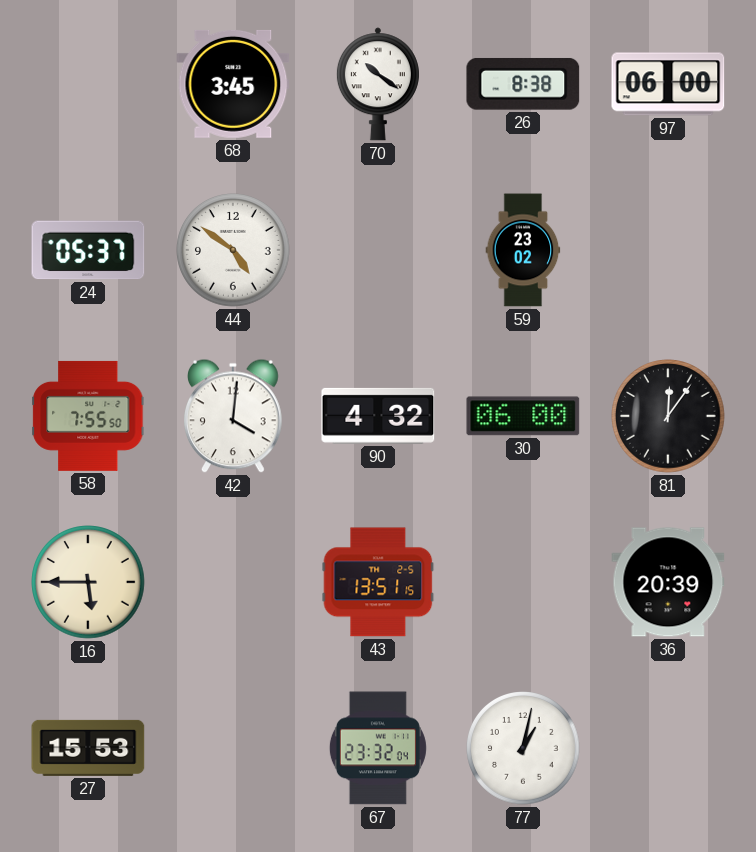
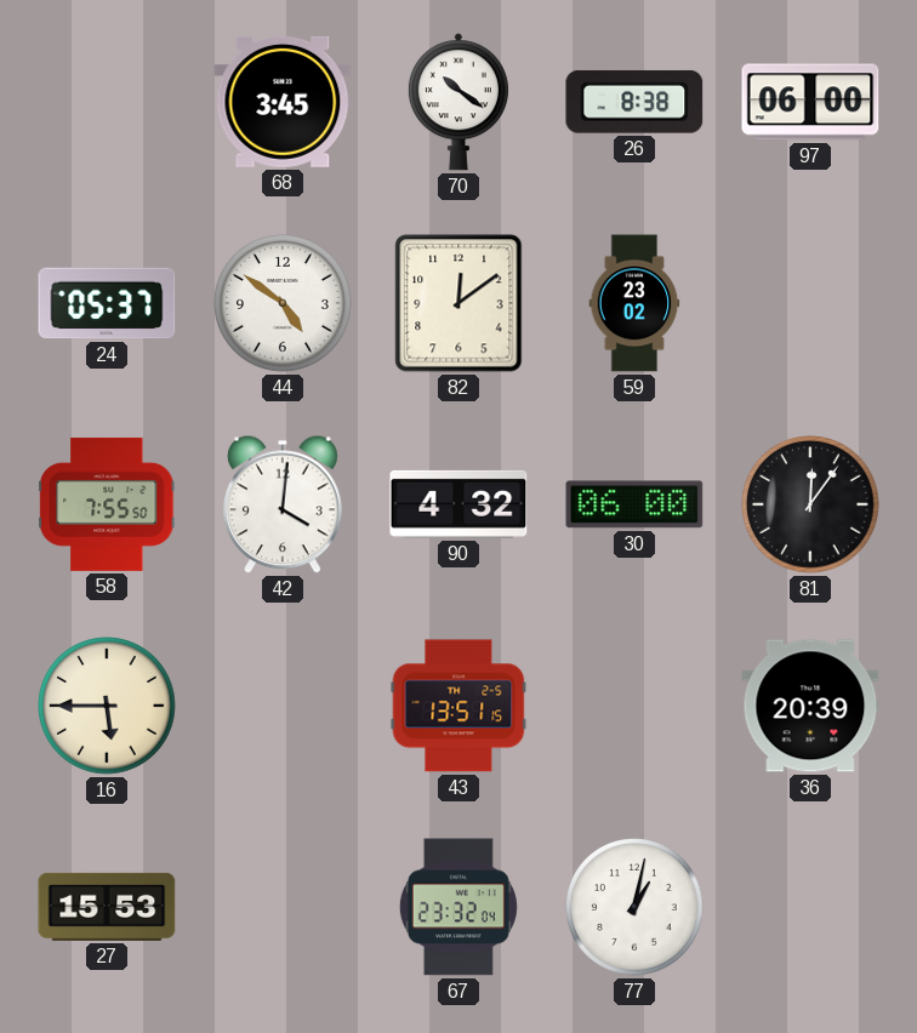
82: none -> 12:09 (458, 303)
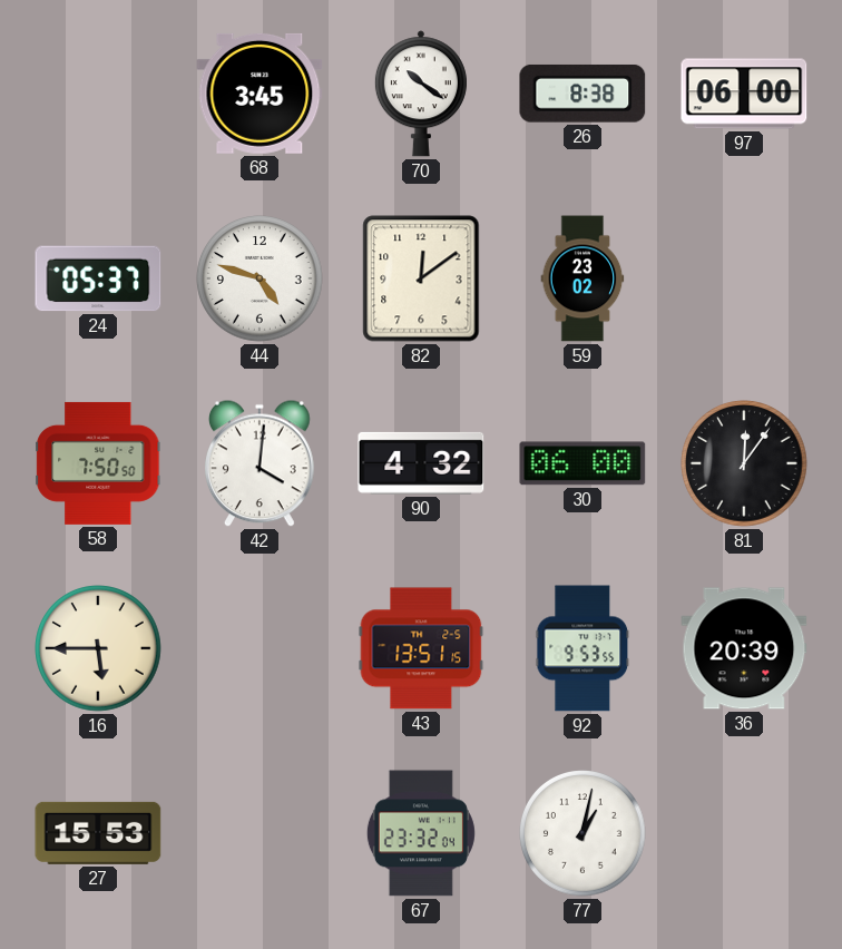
44: 4:51 -> 4:48 (260, 278)
58: 7:55 -> 7:50 (98, 463)
92: none -> 9:53 (582, 648)
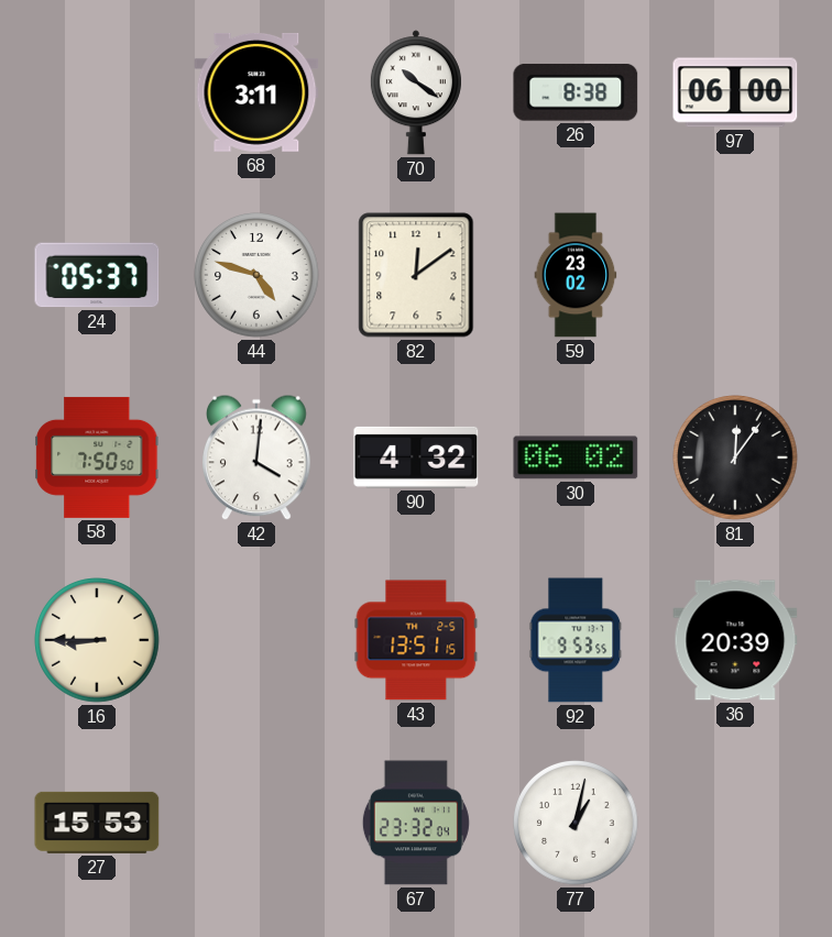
68: 3:45 -> 3:11 (256, 92)
30: 06:00 -> 06:02 (576, 458)
16: 5:45 -> 8:45 (97, 640)
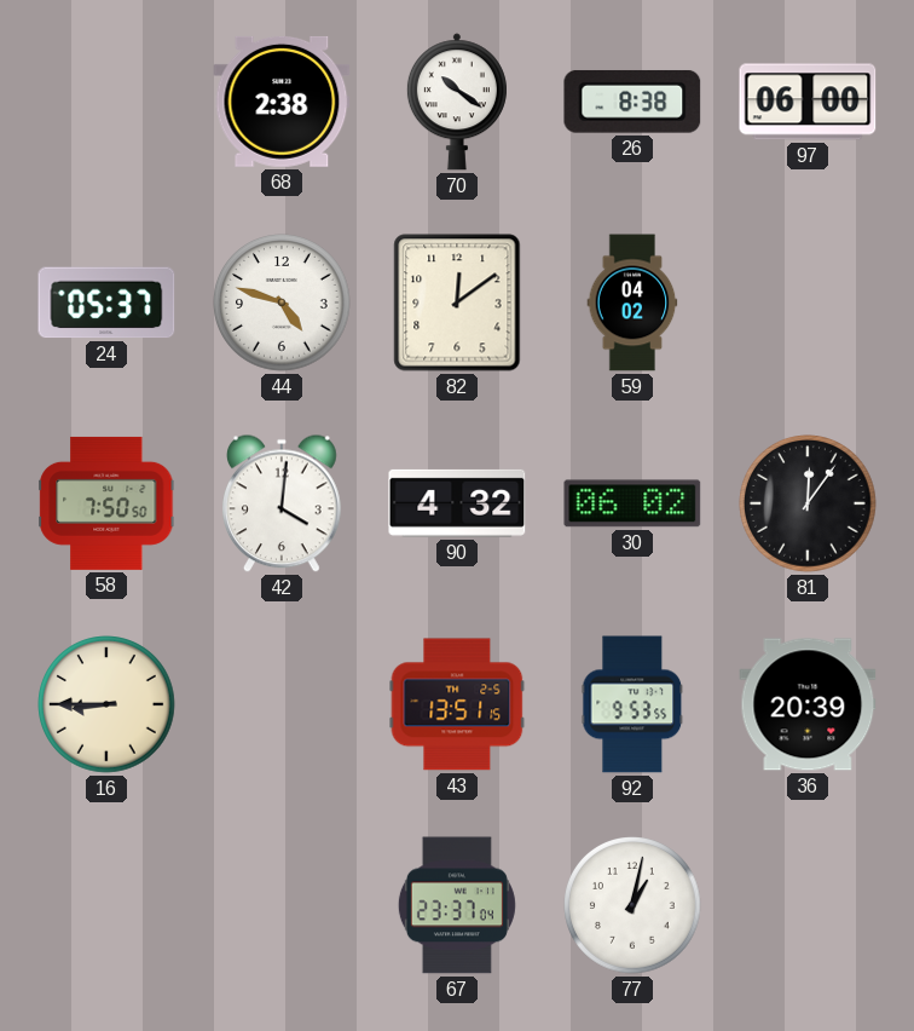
68: 3:11 -> 2:38 (282, 102)
59: 23:02 -> 04:02 (632, 303)
27: 15:53 -> none (97, 823)
67: 23:32 -> 23:37 (457, 905)
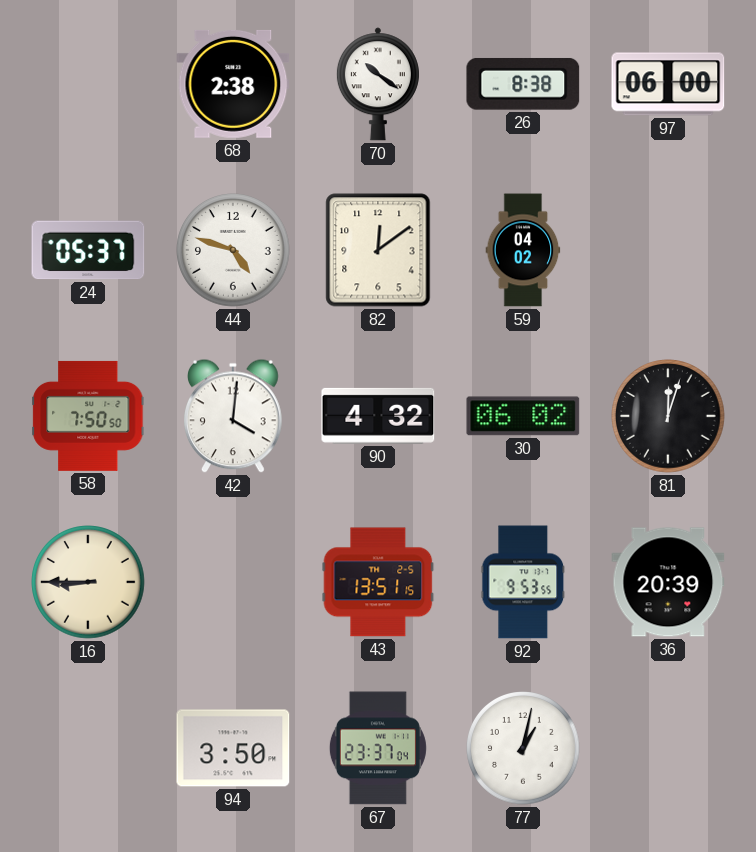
81: 12:06 -> 12:03 (668, 416)
94: none -> 3:50 (233, 748)
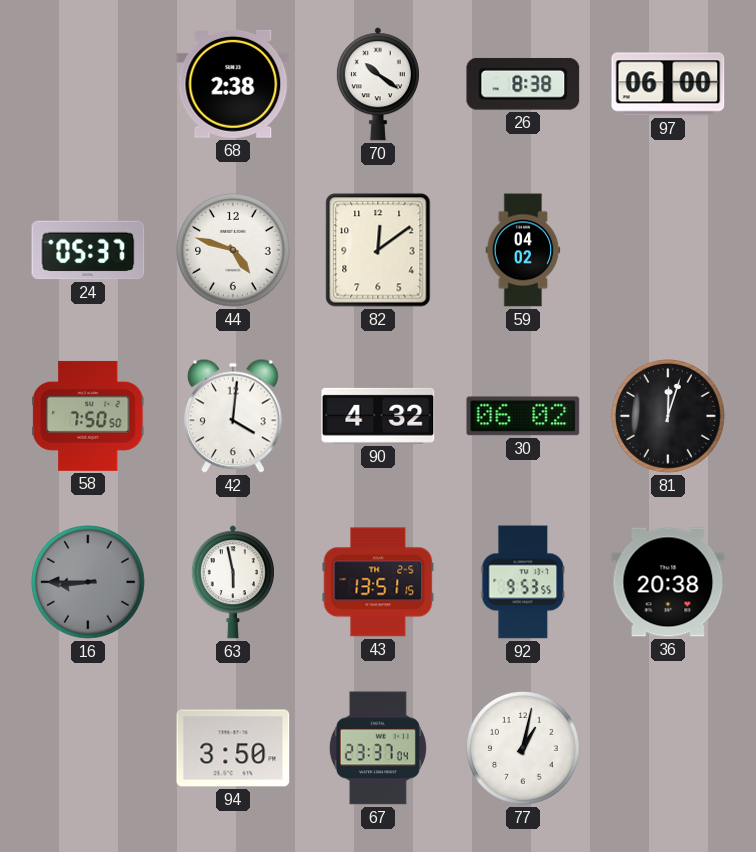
16 dial: cream -> grey (88, 582)
63: none -> 5:58 (233, 582)
36: 20:39 -> 20:38 (668, 582)
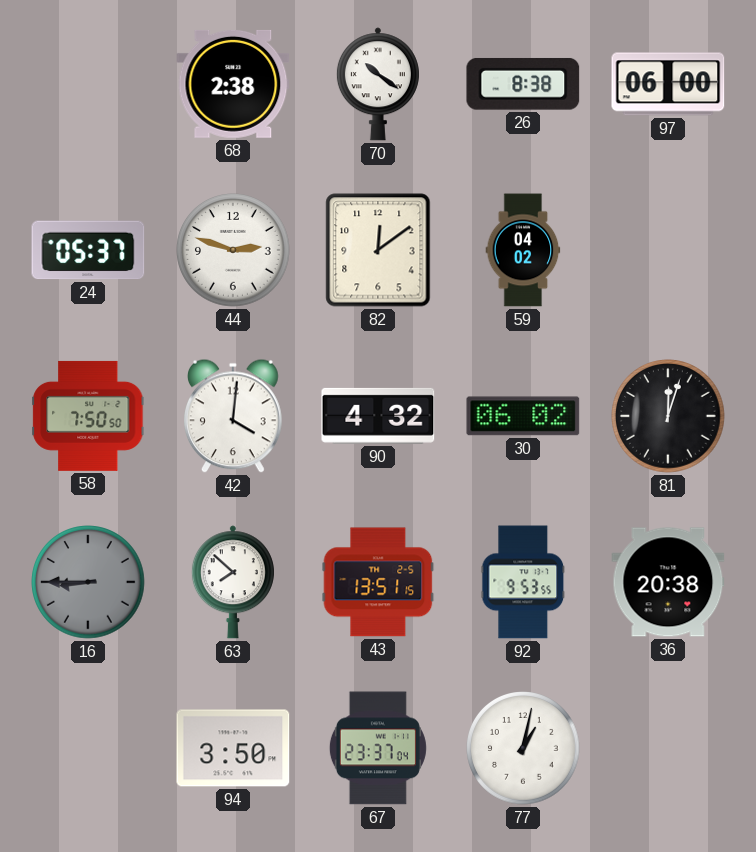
44: 4:48 -> 2:48 (233, 250)
63: 5:58 -> 7:52 (233, 582)
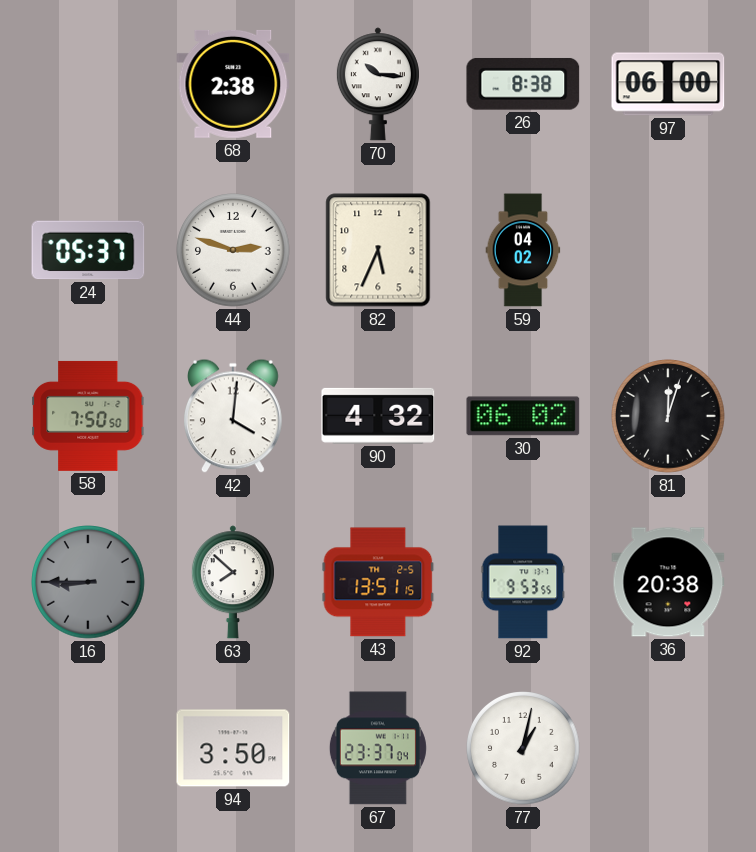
70: 10:21 -> 10:16 (378, 84)
82: 12:09 -> 5:34 (378, 250)
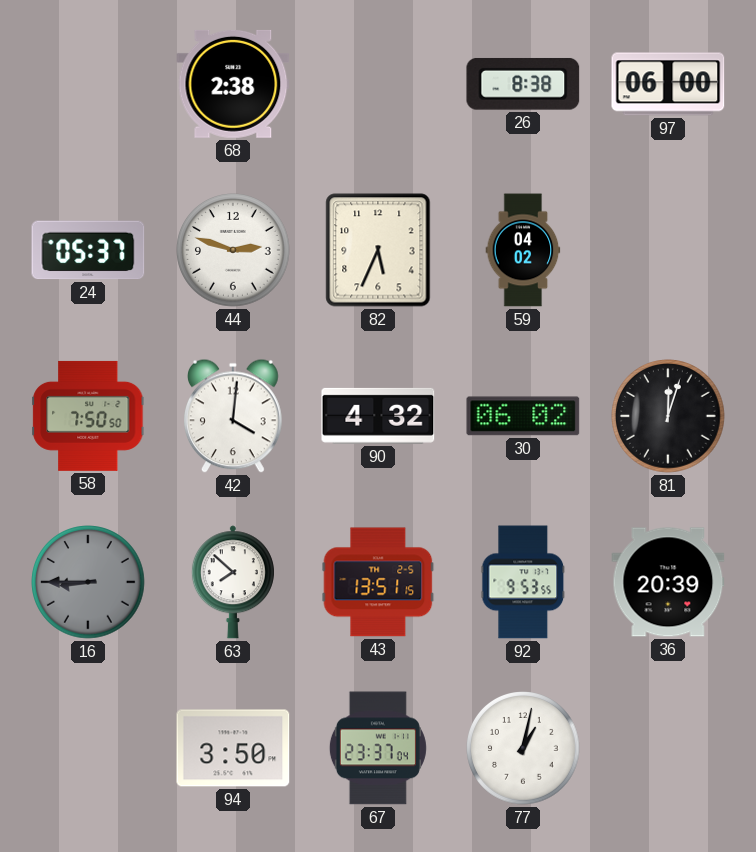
70: 10:16 -> none (378, 84)
36: 20:38 -> 20:39 (668, 582)
